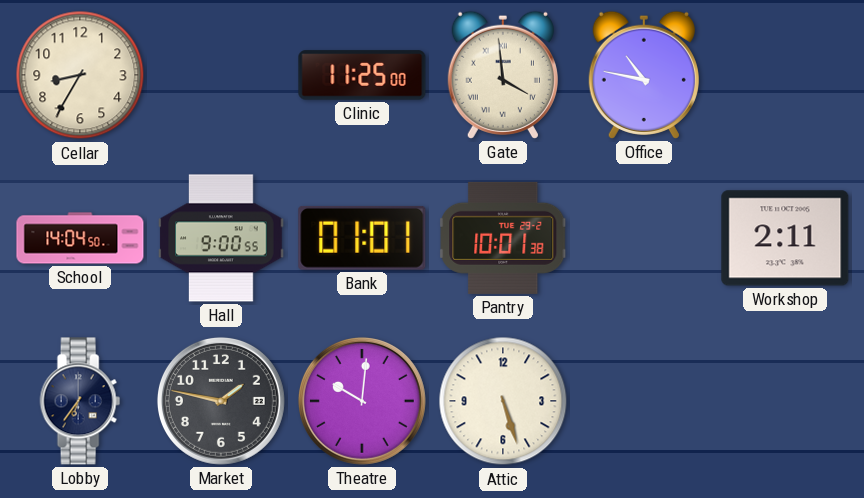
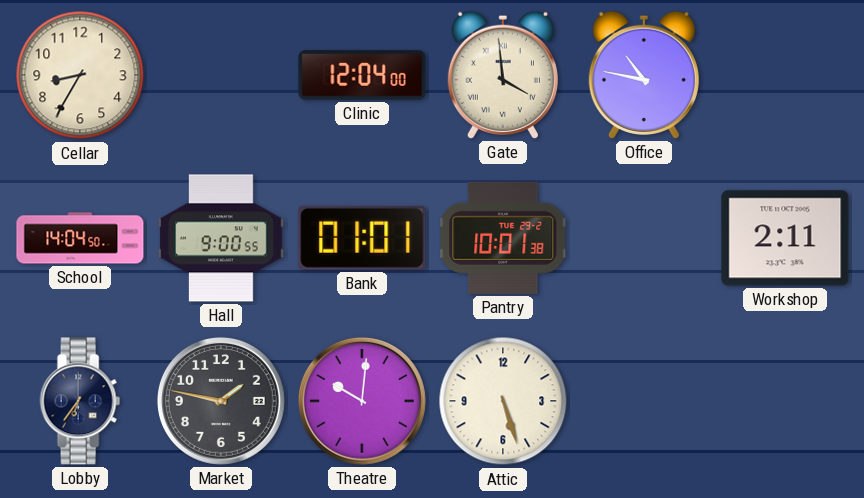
Clinic: 11:25 -> 12:04 (362, 75)
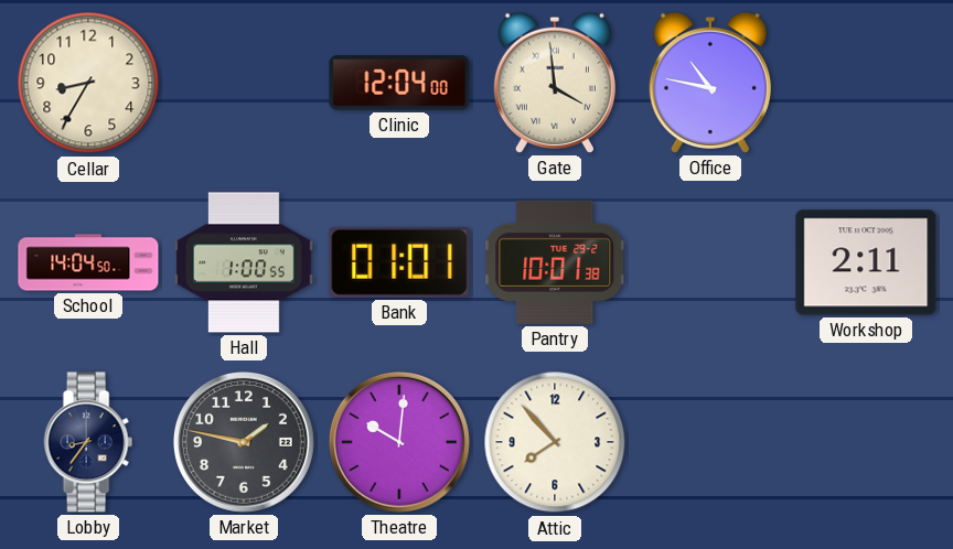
Hall: 9:00 -> 1:00 (244, 262)
Lobby: 6:36 -> 8:36 (88, 442)
Attic: 5:27 -> 7:53 (555, 442)
